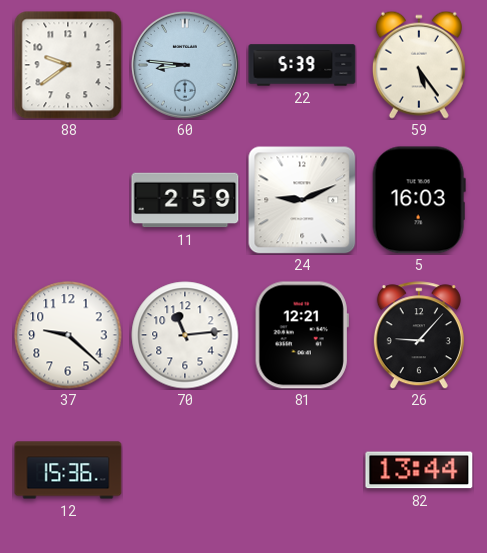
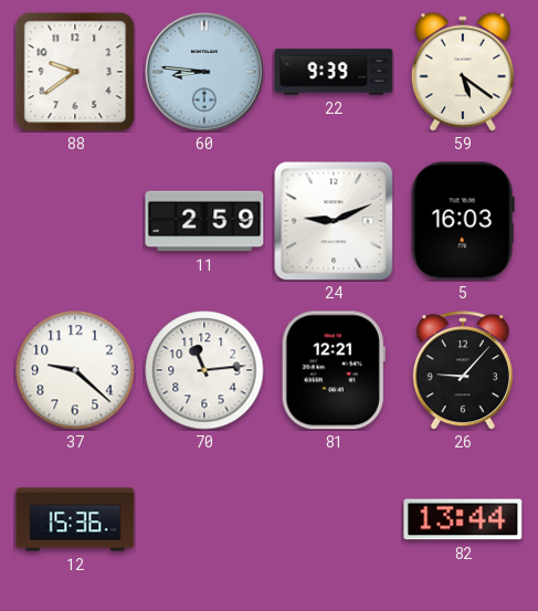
22: 5:39 -> 9:39 (334, 72)
59: 5:24 -> 5:21 (463, 72)
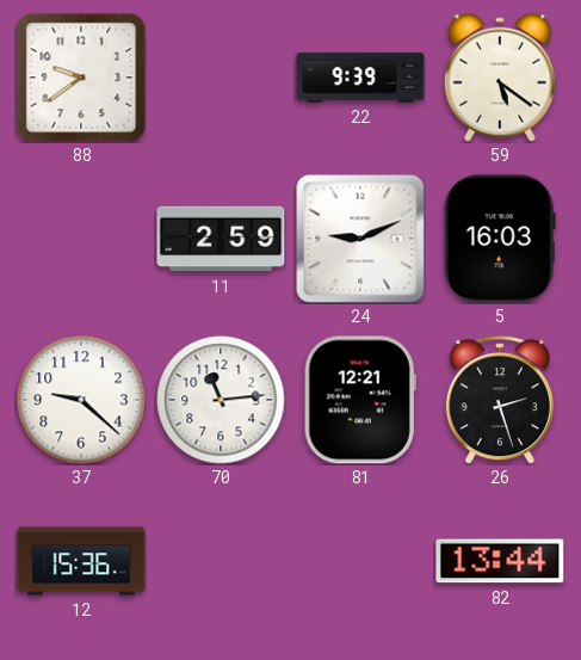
60: 8:46 -> none (204, 72)
26: 9:07 -> 2:27 (500, 400)
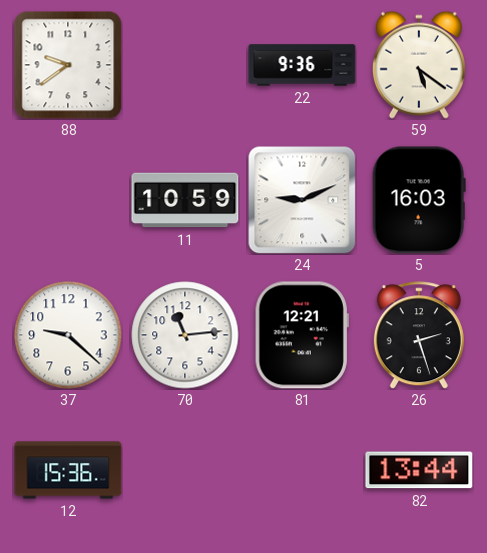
22: 9:39 -> 9:36 (302, 65)
11: 2:59 -> 10:59 (185, 200)
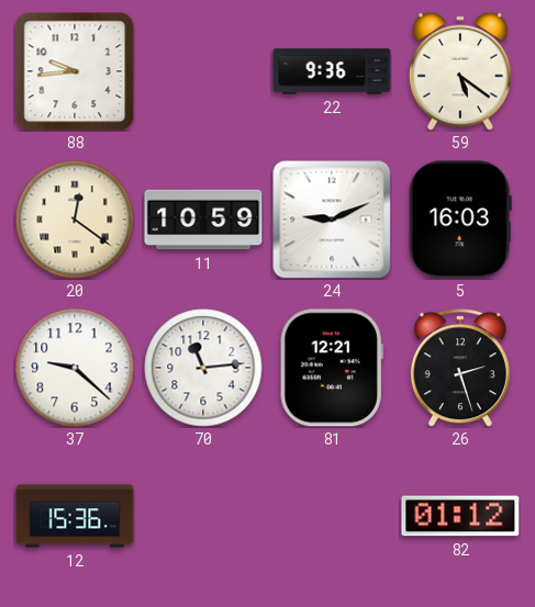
88: 9:39 -> 9:44 (75, 71)
20: none -> 12:21 (75, 220)
82: 13:44 -> 01:12 (460, 516)
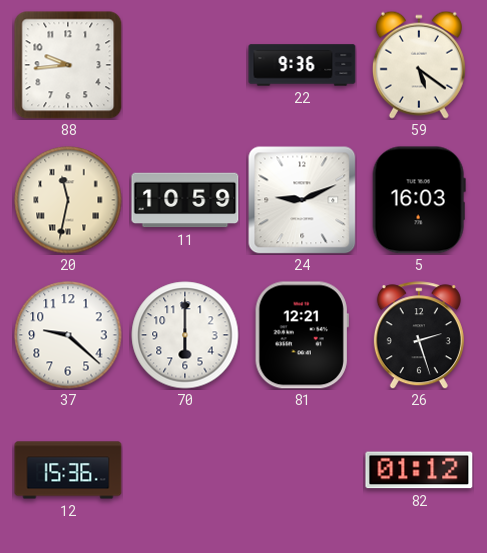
20: 12:21 -> 11:32 (68, 200)
70: 11:14 -> 6:00 (185, 335)
